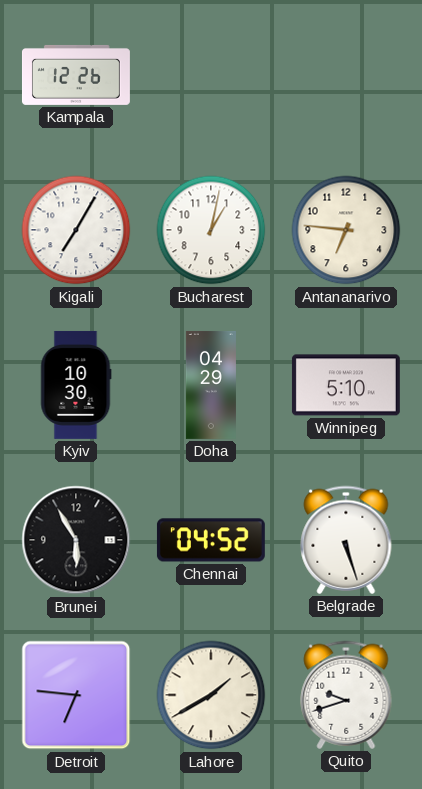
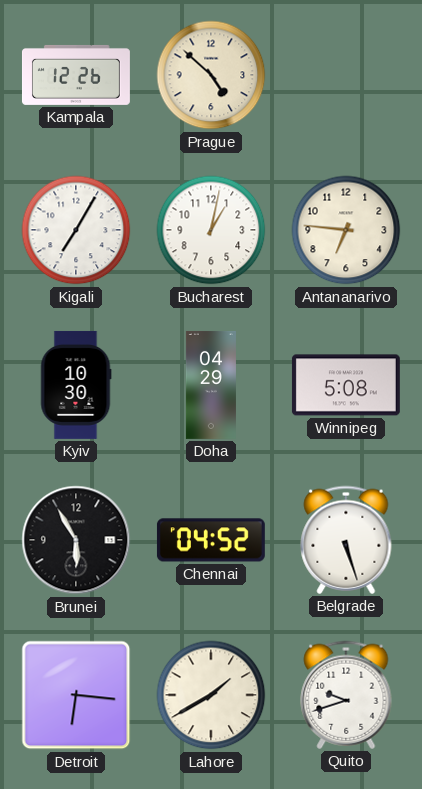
Prague: none -> 4:52 (211, 75)
Winnipeg: 5:10 -> 5:08 (346, 385)
Detroit: 6:46 -> 6:16 (76, 695)
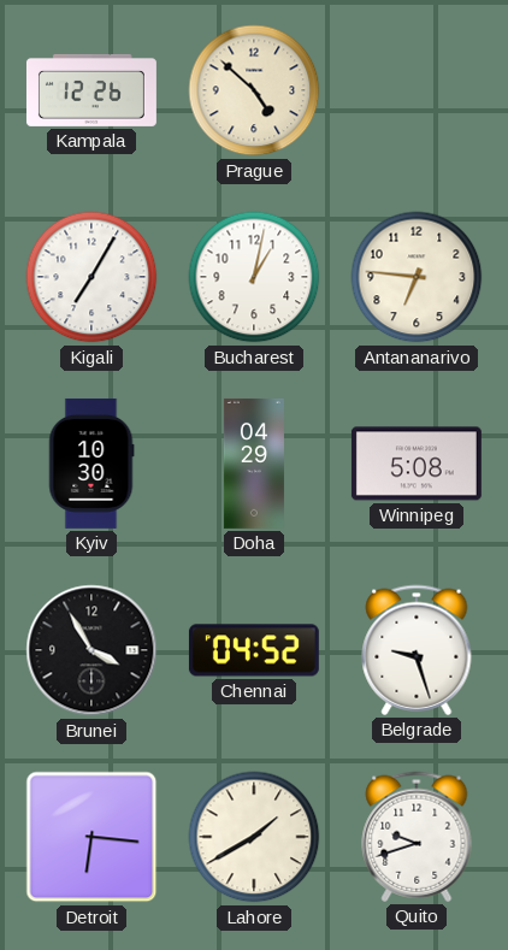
Brunei: 5:55 -> 3:55 (91, 650)
Belgrade: 5:27 -> 9:27 (417, 650)
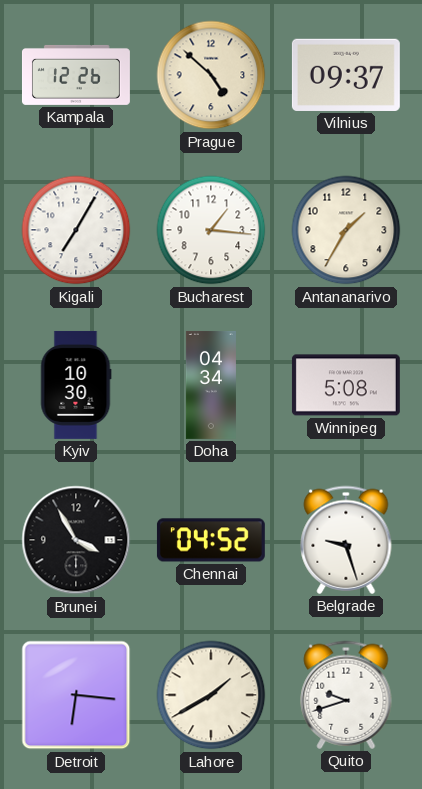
Vilnius: none -> 09:37 (346, 75)
Bucharest: 1:02 -> 1:16 (211, 230)
Antananarivo: 6:46 -> 1:35 (346, 230)
Doha: 04:29 -> 04:34 (211, 385)
